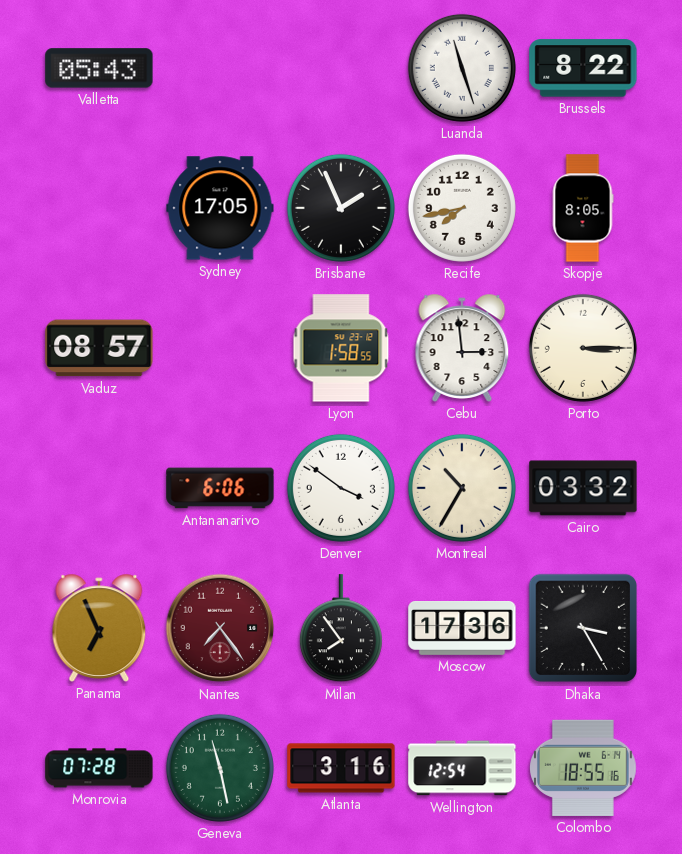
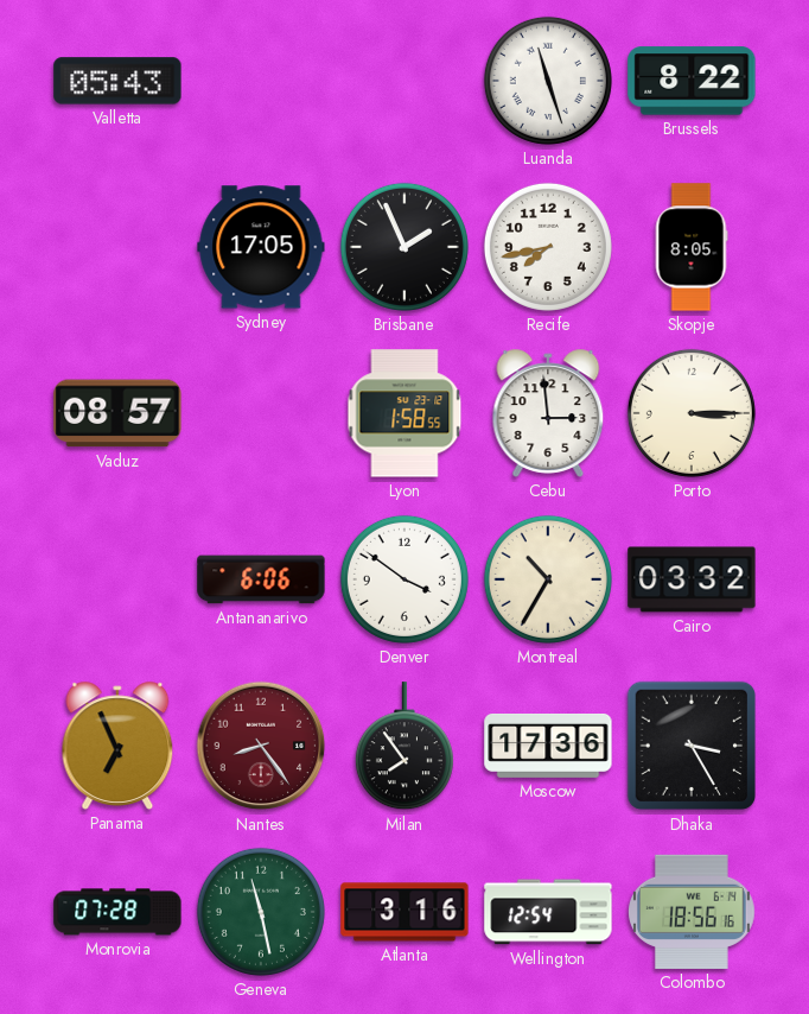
Nantes: 7:24 -> 8:24 (261, 746)
Colombo: 18:55 -> 18:56 (693, 912)
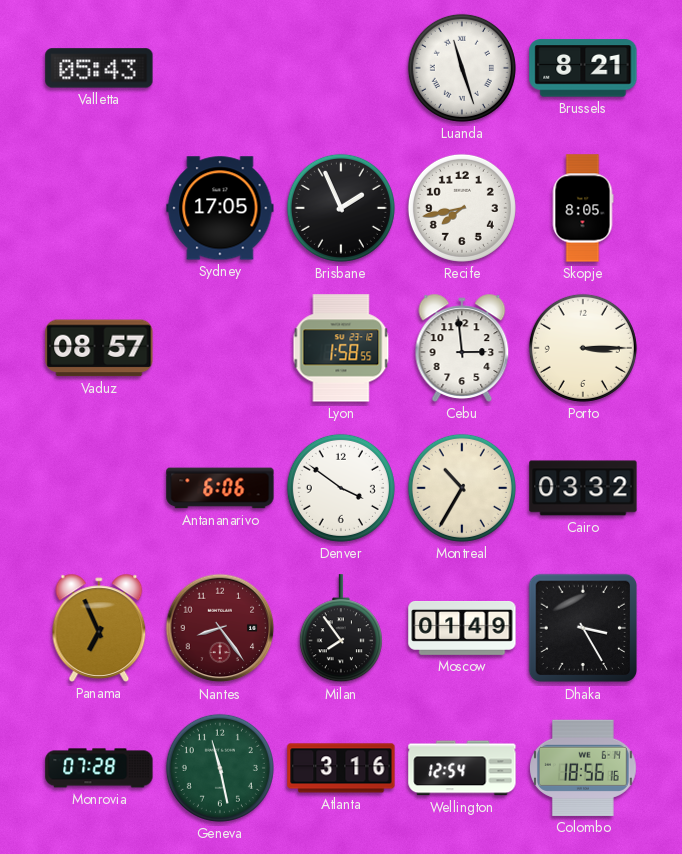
Brussels: 8:22 -> 8:21 (583, 68)
Moscow: 17:36 -> 01:49 (462, 629)
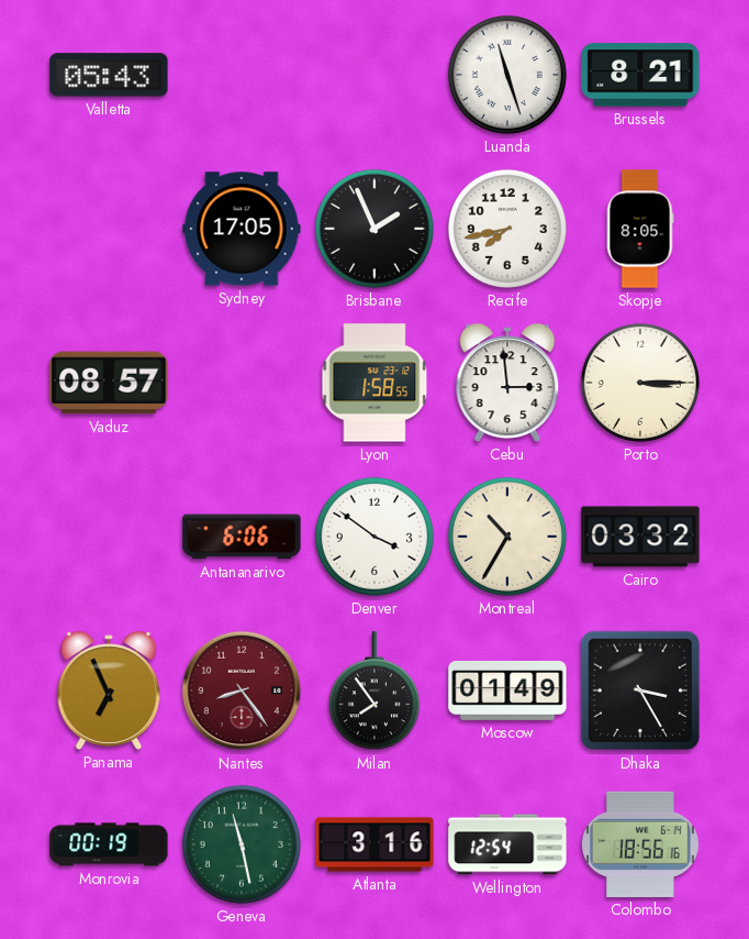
Monrovia: 07:28 -> 00:19 (109, 844)
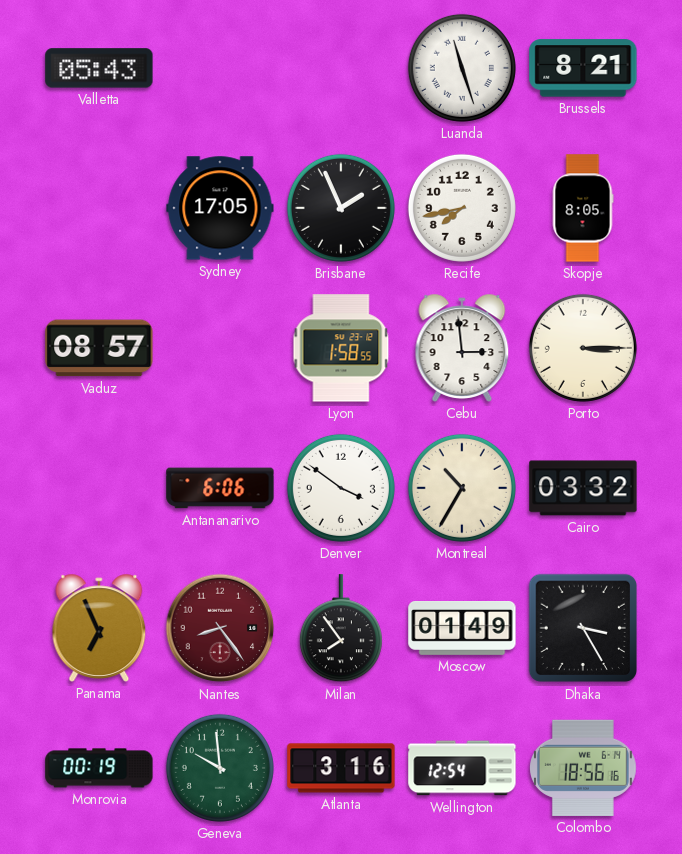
Geneva: 11:28 -> 9:59 (220, 768)
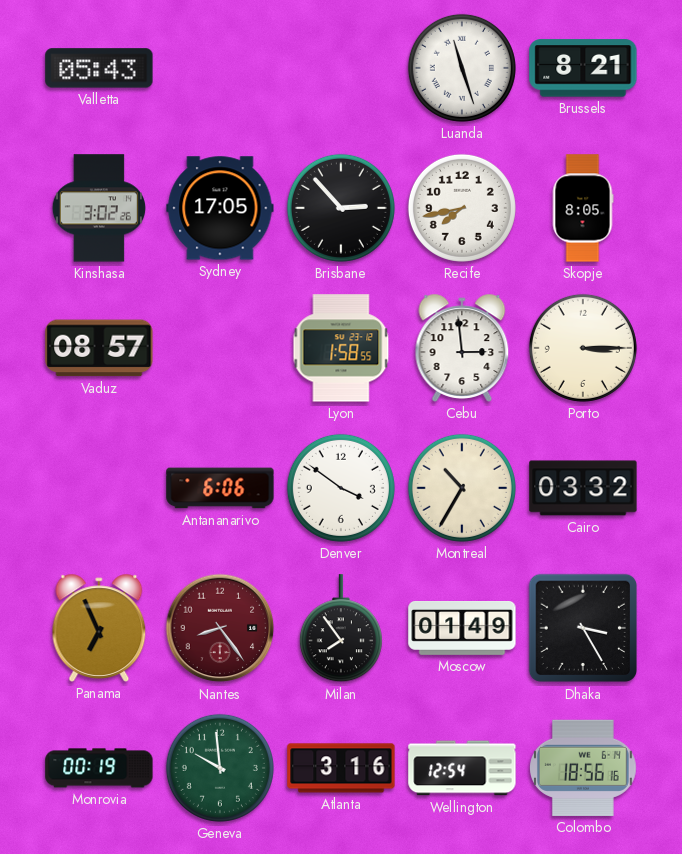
Kinshasa: none -> 3:02 (99, 208)
Brisbane: 1:56 -> 2:53 (341, 208)
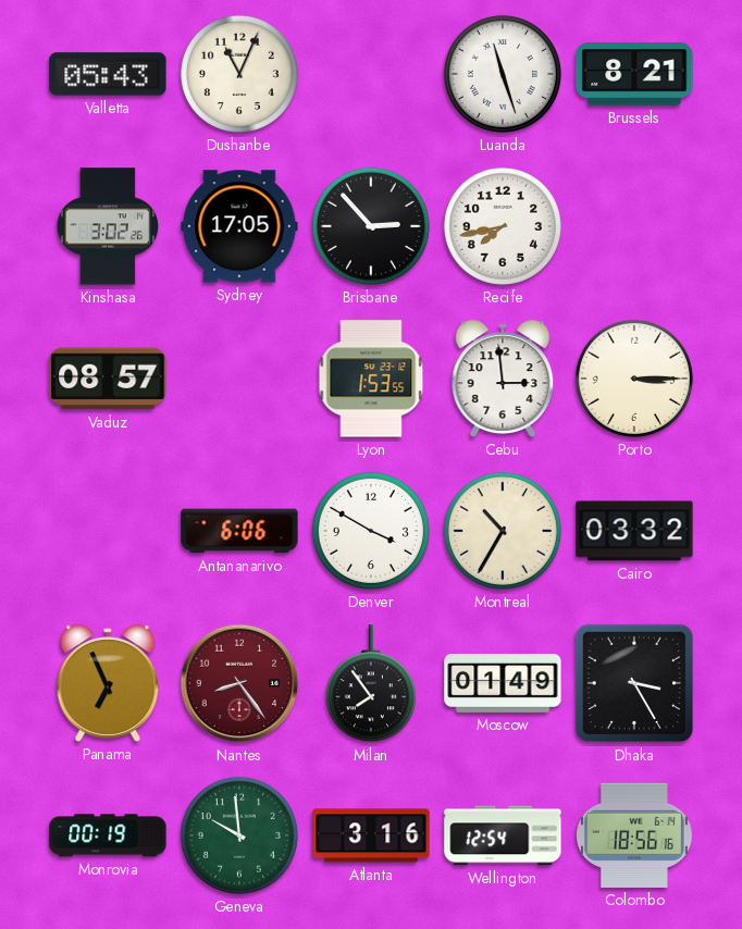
Dushanbe: none -> 11:04 (239, 74)
Skopje: 8:05 -> none (583, 208)
Lyon: 1:58 -> 1:53 (371, 379)
Denver: 3:51 -> 3:50 (371, 531)
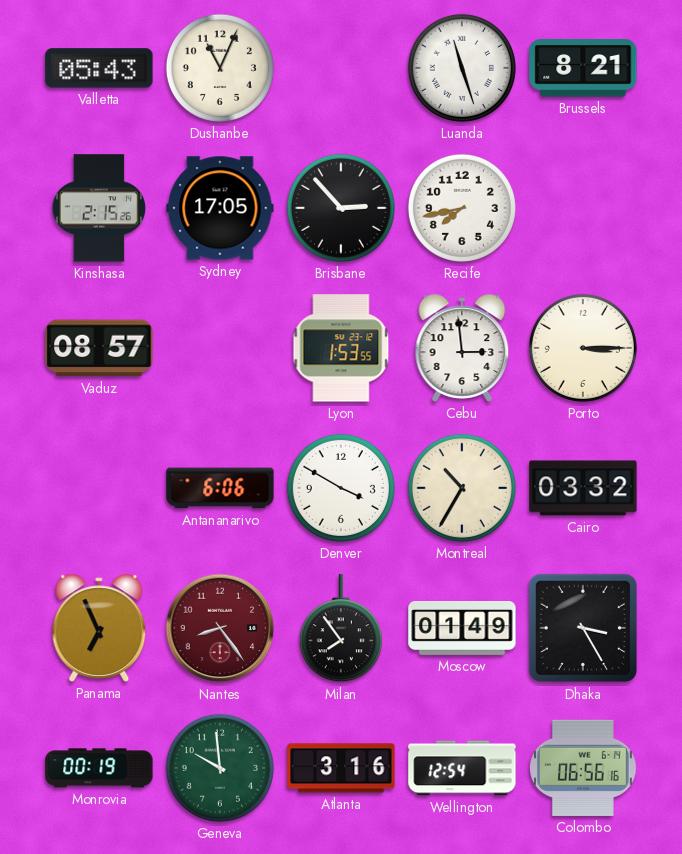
Kinshasa: 3:02 -> 2:15 (99, 208)
Colombo: 18:56 -> 06:56 (584, 768)
